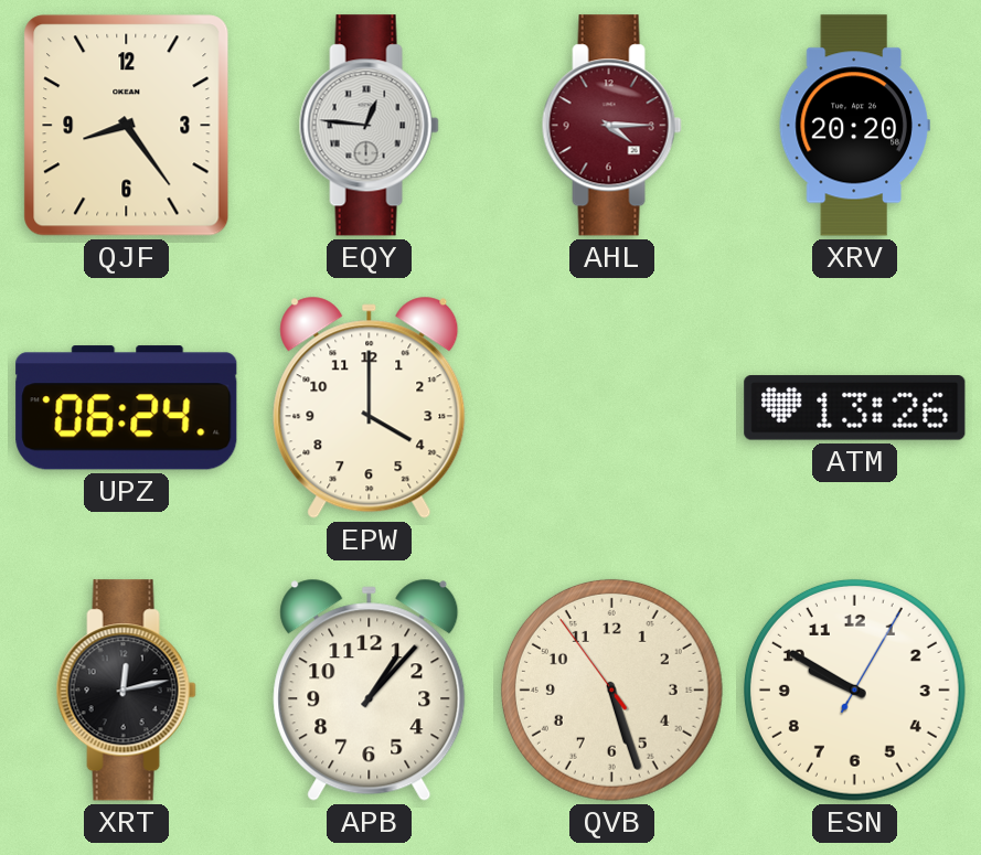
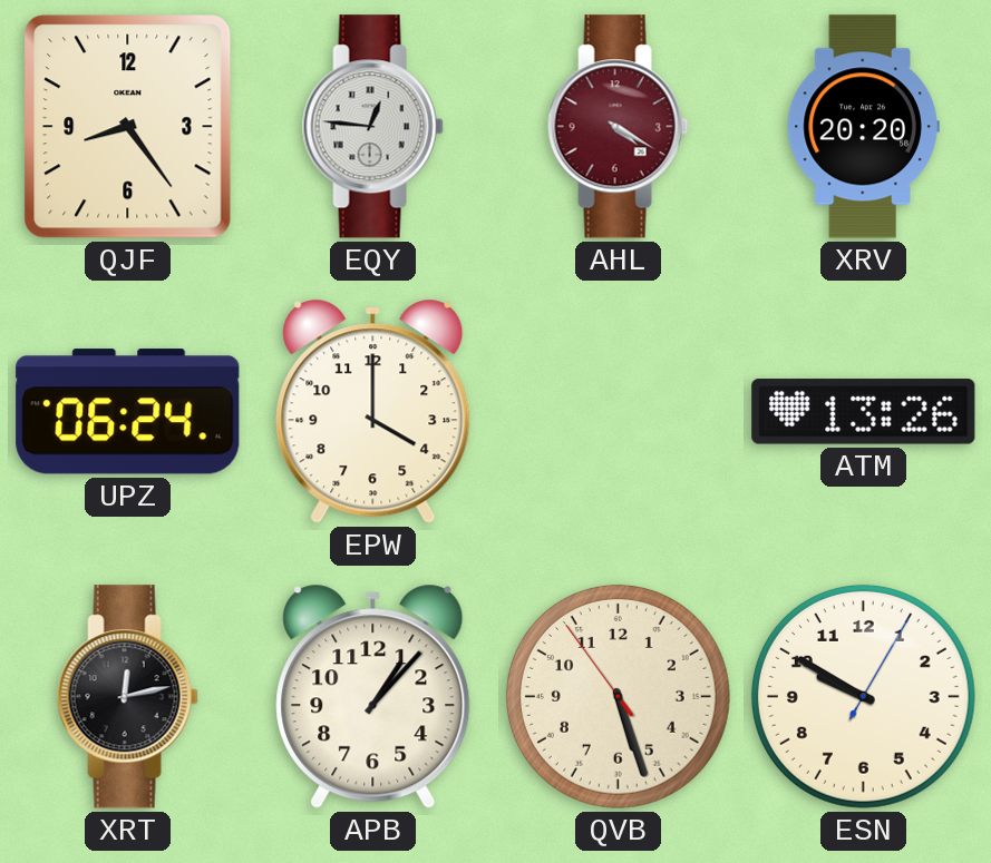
AHL: 4:15 -> 4:20 (618, 127)
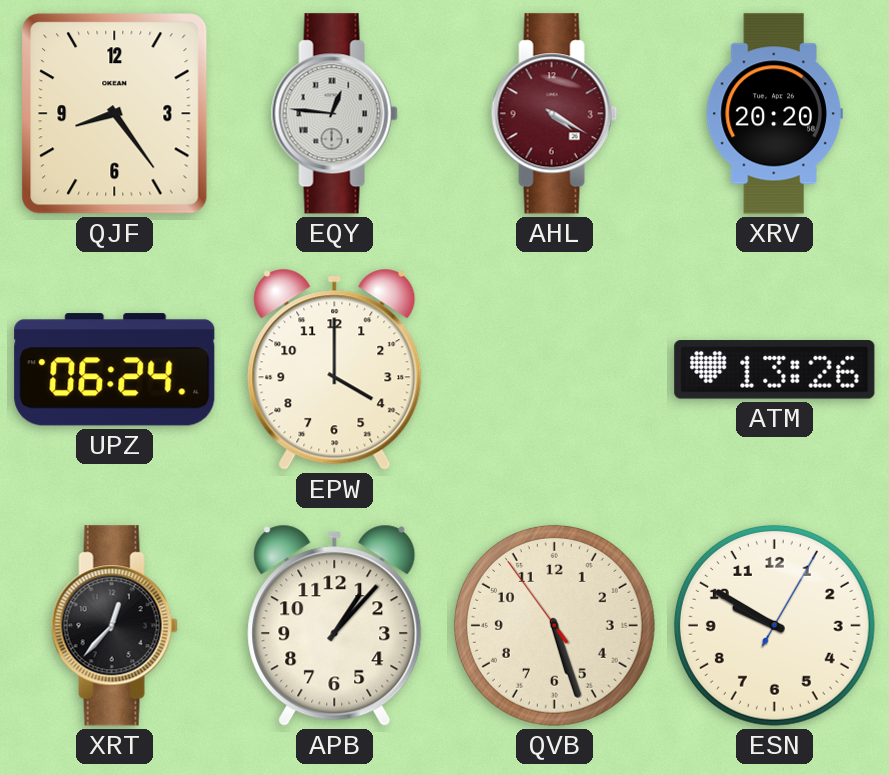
XRT: 12:13 -> 12:37 (114, 626)
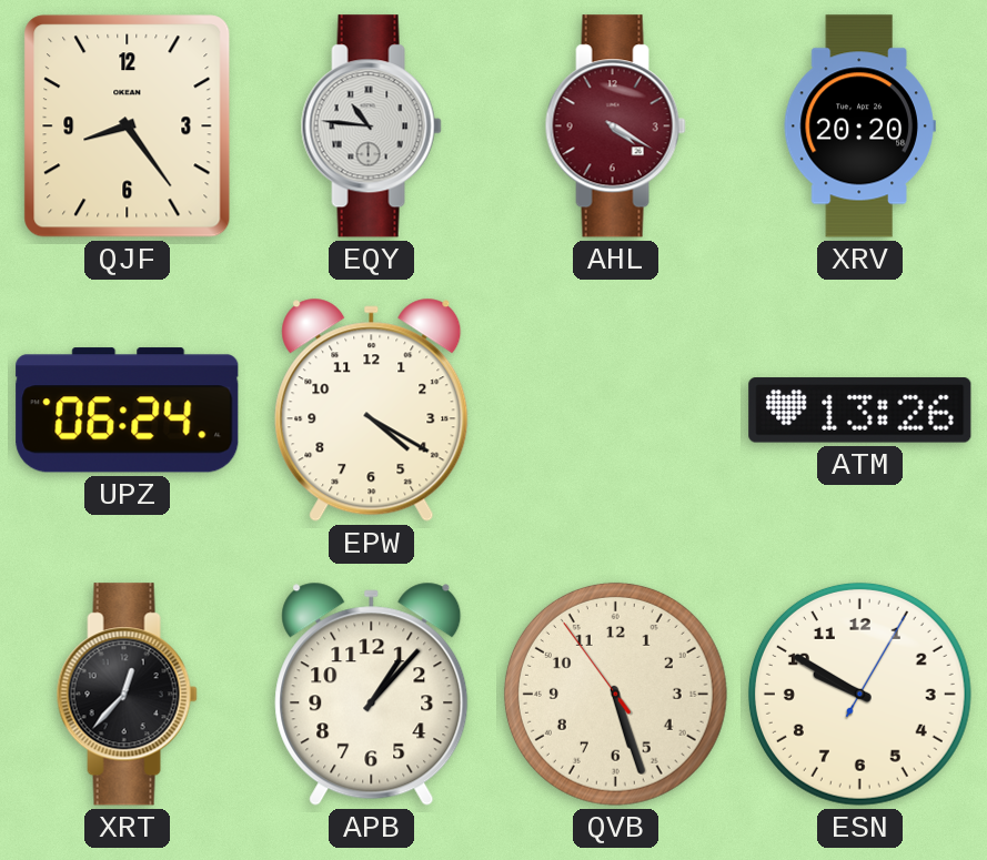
EQY: 12:46 -> 10:46 (371, 127)
EPW: 4:00 -> 4:20 (372, 409)
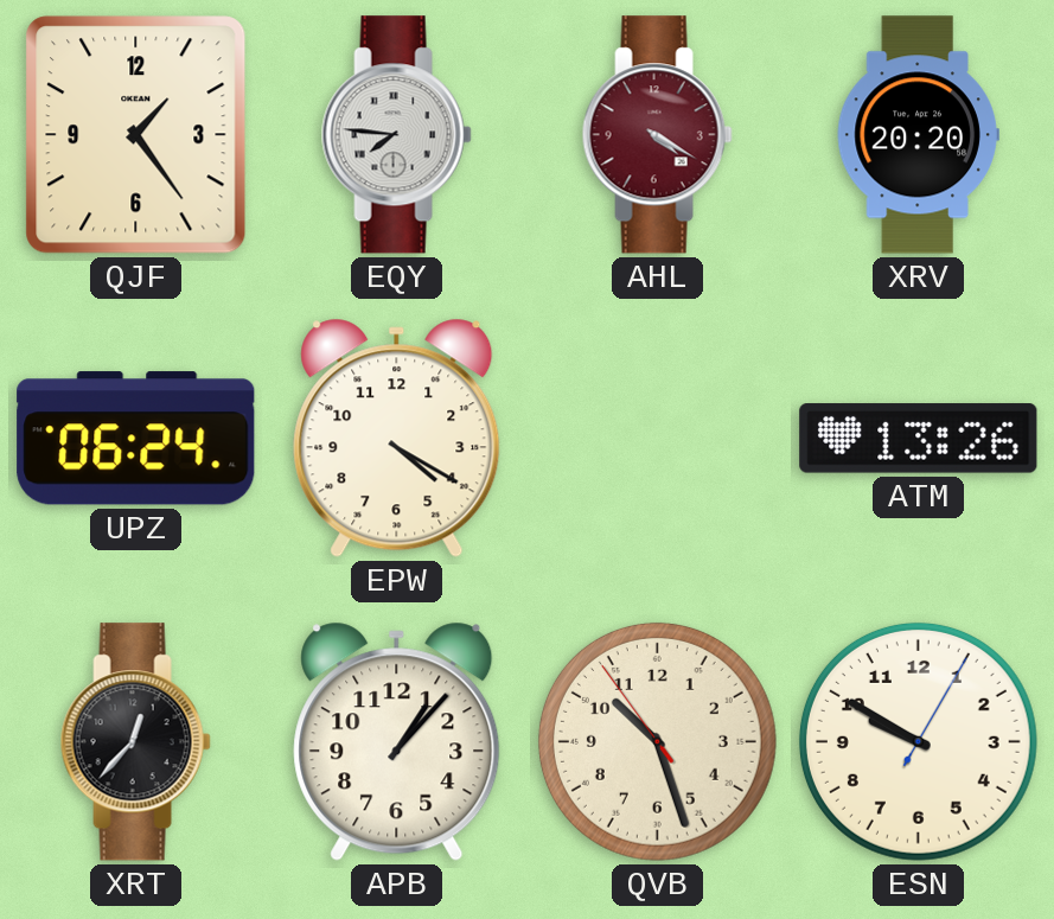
QJF: 8:24 -> 1:24 (136, 135)
EQY: 10:46 -> 7:46 (396, 135)
QVB: 5:26 -> 10:26 (657, 741)
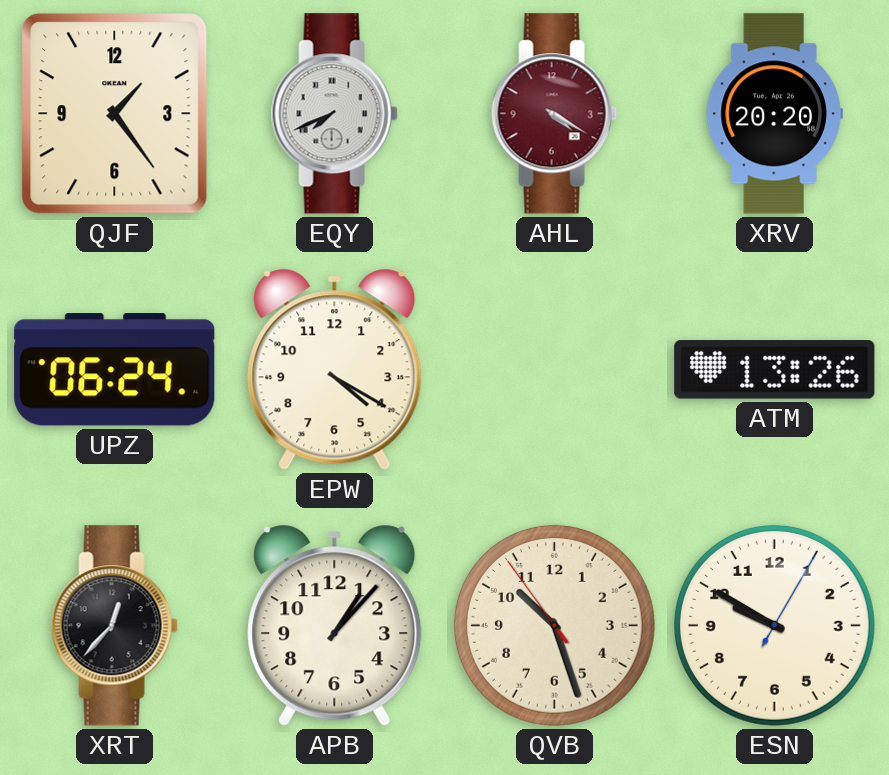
EQY: 7:46 -> 7:41 (334, 114)
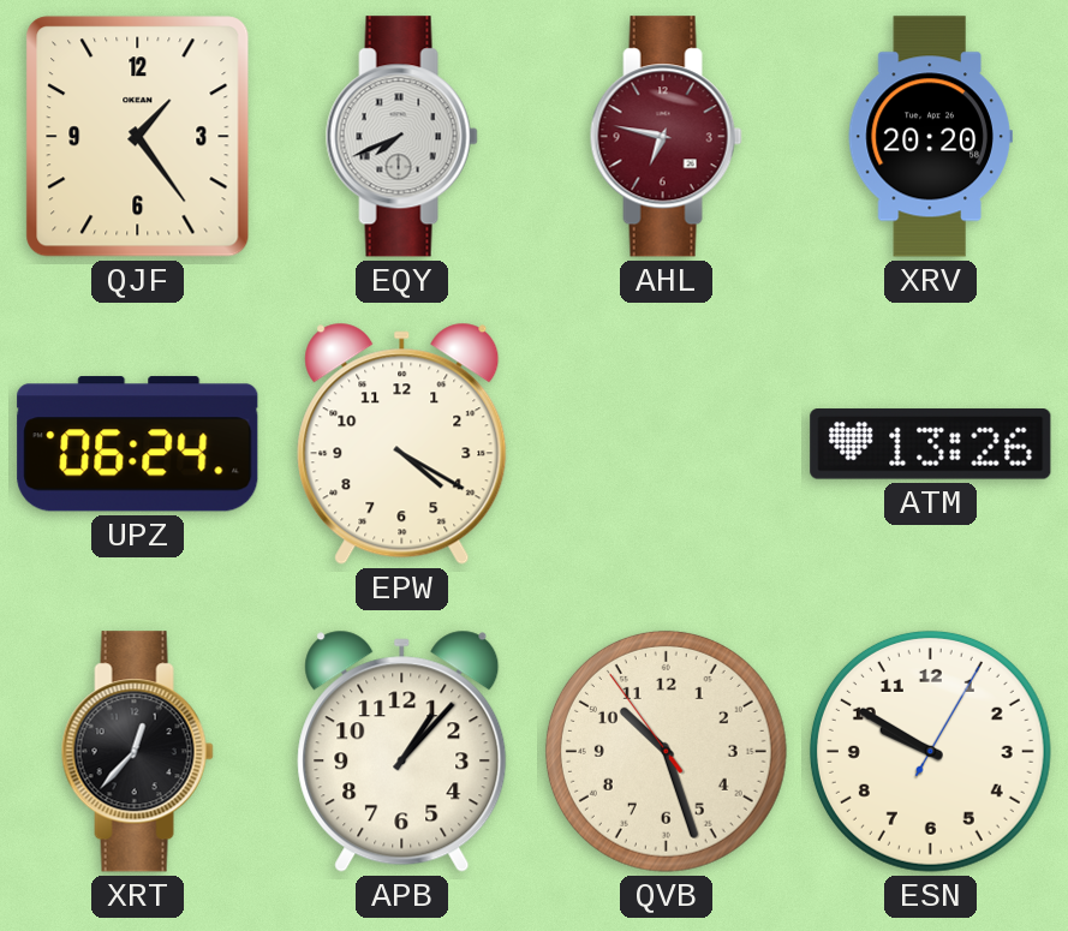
AHL: 4:20 -> 6:47 (666, 137)
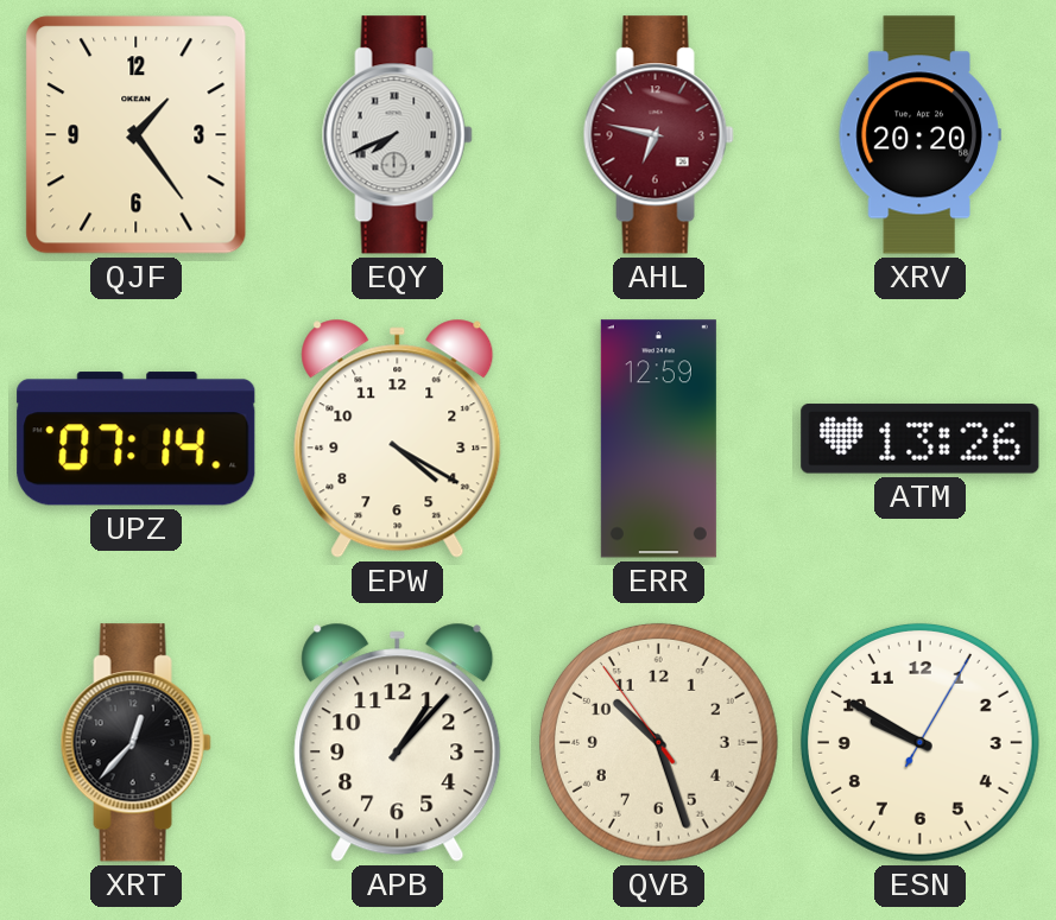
UPZ: 06:24 -> 07:14 (137, 439)
ERR: none -> 12:59 (658, 439)
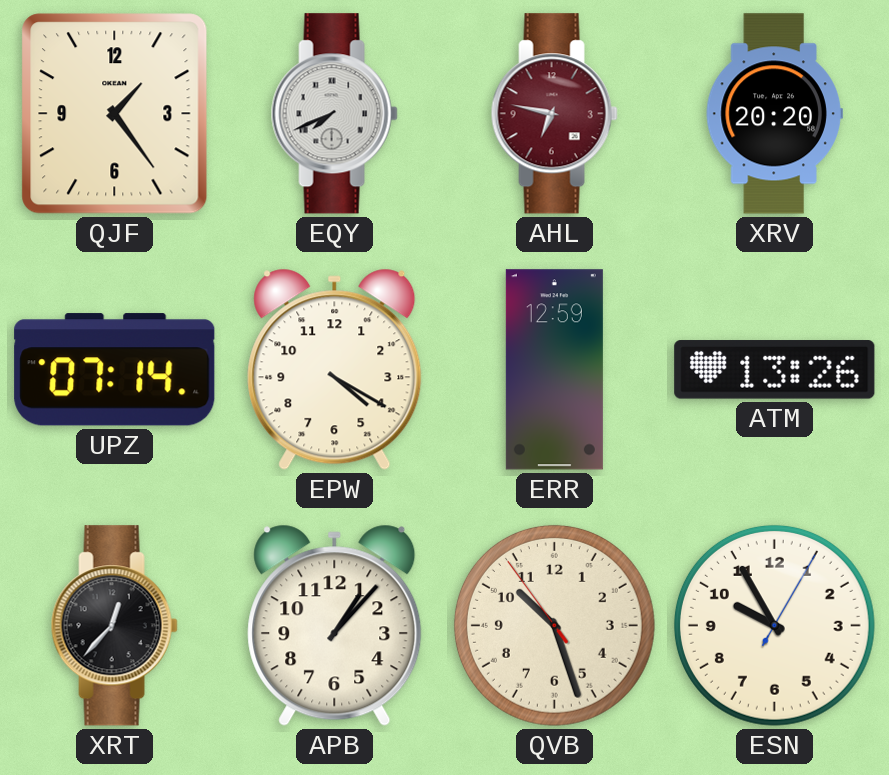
ESN: 9:50 -> 9:55 (774, 625)
